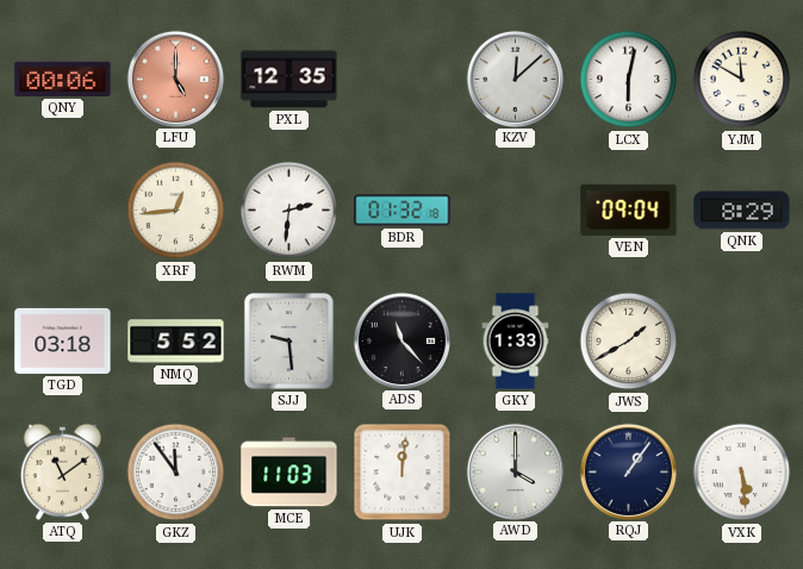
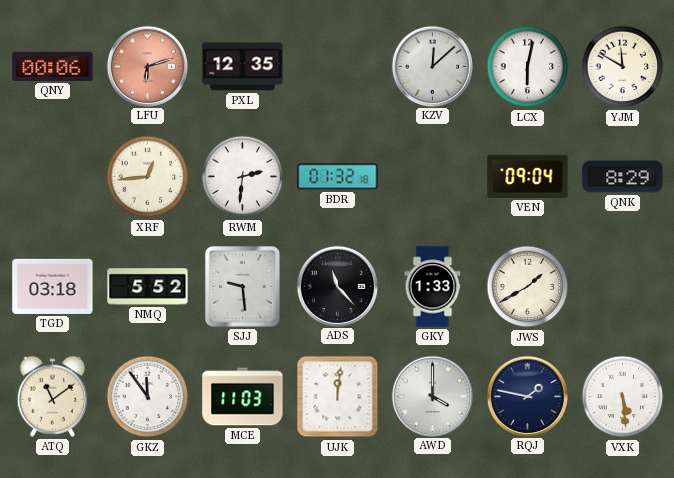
LFU: 5:00 -> 6:12 (147, 66)
RQJ: 1:06 -> 1:47 (527, 396)
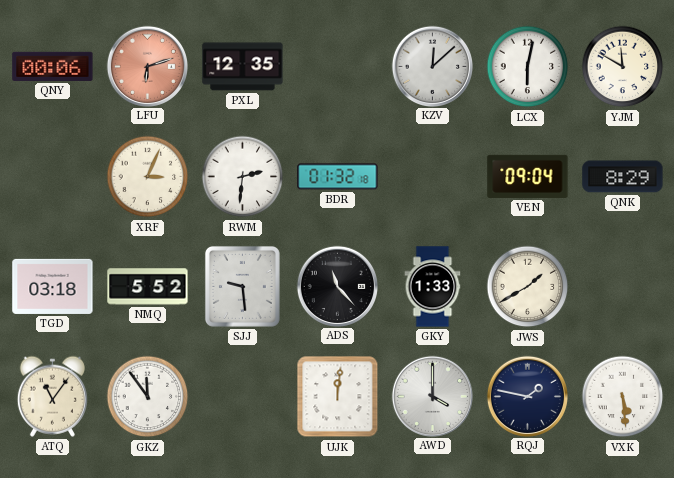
XRF: 12:44 -> 3:04 (148, 177)
ATQ: 11:09 -> 11:06 (52, 396)
MCE: 11:03 -> none (243, 397)
